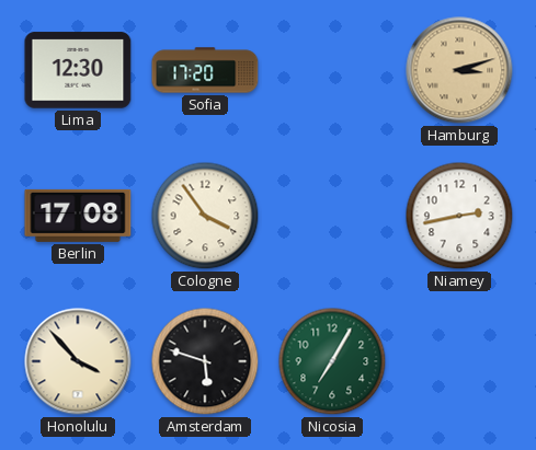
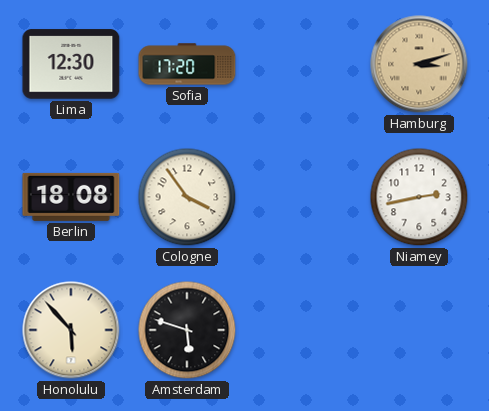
Berlin: 17:08 -> 18:08 (71, 197)
Honolulu: 3:53 -> 5:53 (71, 330)
Nicosia: 7:05 -> none (332, 361)
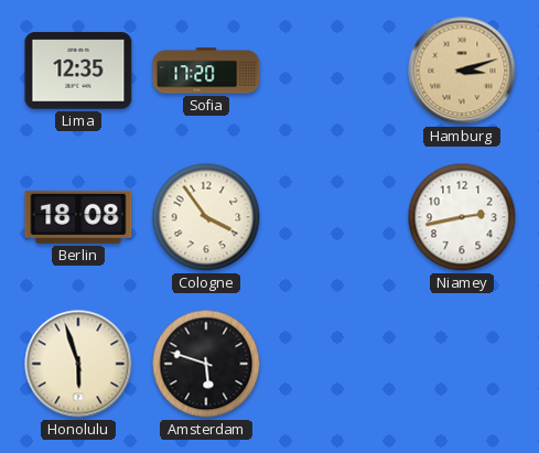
Lima: 12:30 -> 12:35 (78, 71)
Honolulu: 5:53 -> 5:57 (78, 364)
